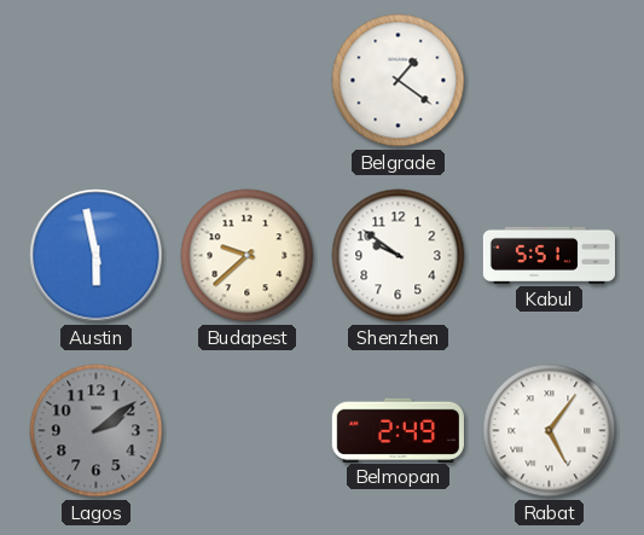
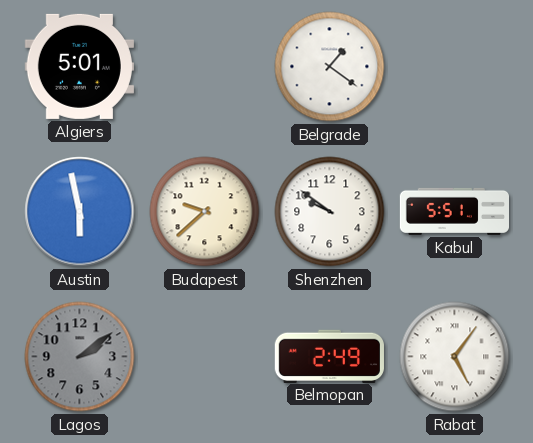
Algiers: none -> 5:01 (79, 66)
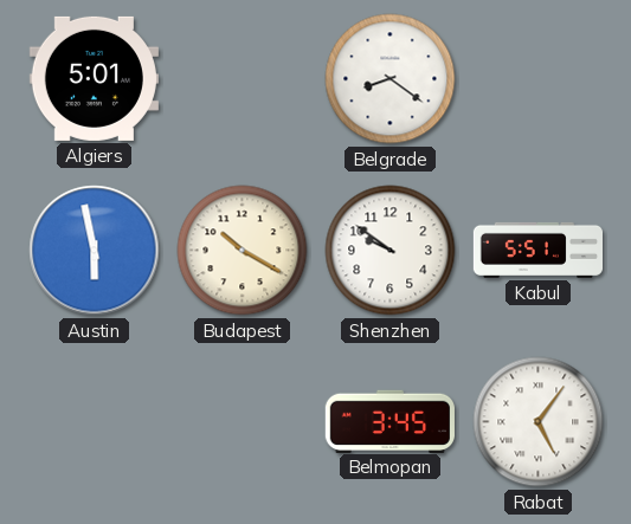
Belgrade: 1:21 -> 8:21 (391, 79)
Budapest: 9:38 -> 10:20 (243, 251)
Lagos: 2:09 -> none (80, 357)
Belmopan: 2:49 -> 3:45 (389, 421)
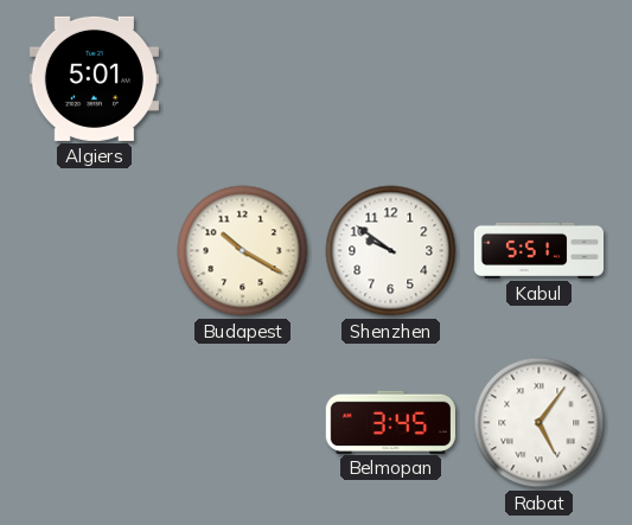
Belgrade: 8:21 -> none (391, 79)
Austin: 5:58 -> none (95, 251)
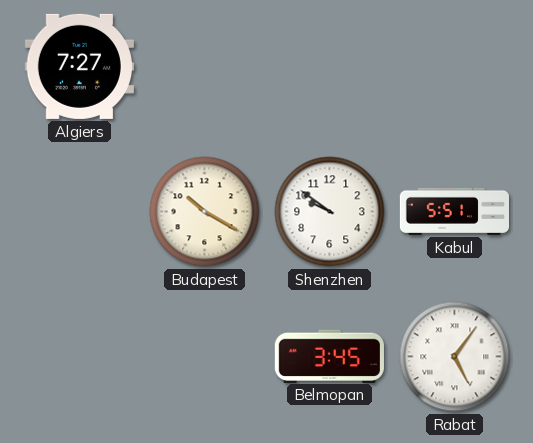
Algiers: 5:01 -> 7:27 (79, 66)
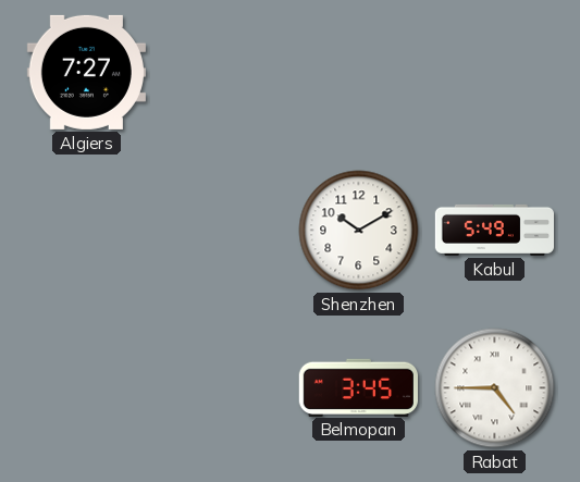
Budapest: 10:20 -> none (205, 212)
Shenzhen: 9:51 -> 10:10 (359, 231)
Kabul: 5:51 -> 5:49 (494, 230)
Rabat: 5:06 -> 4:45 (495, 388)
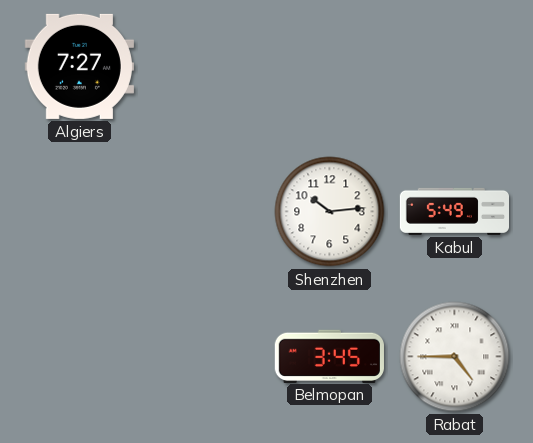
Shenzhen: 10:10 -> 10:14 (330, 212)
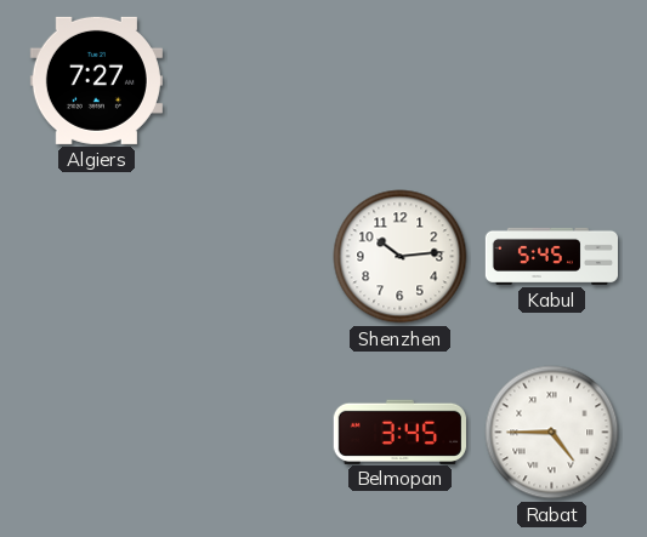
Kabul: 5:49 -> 5:45 (551, 256)
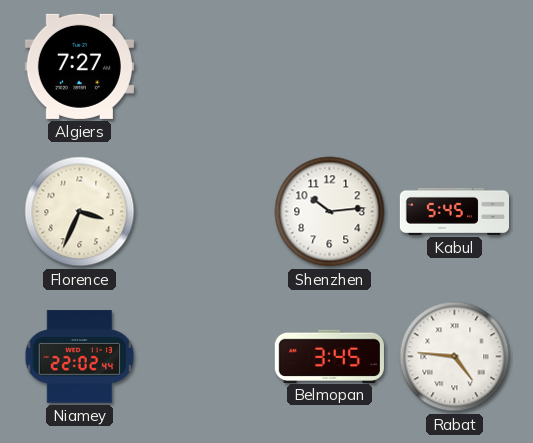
Florence: none -> 3:34 (80, 212)
Niamey: none -> 22:02 (80, 357)
Rabat: 4:45 -> 4:46 (455, 357)
